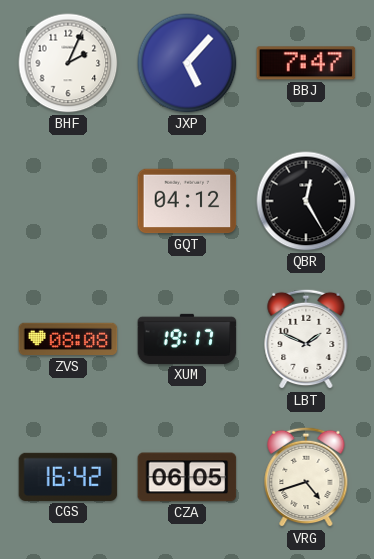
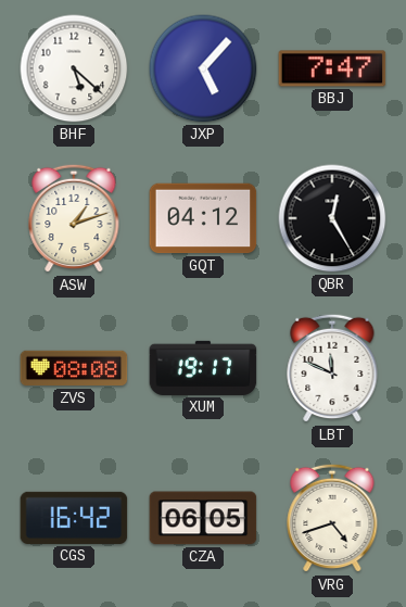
BHF: 2:04 -> 5:22 (74, 68)
ASW: none -> 1:12 (74, 218)
LBT: 1:49 -> 11:49 (332, 368)
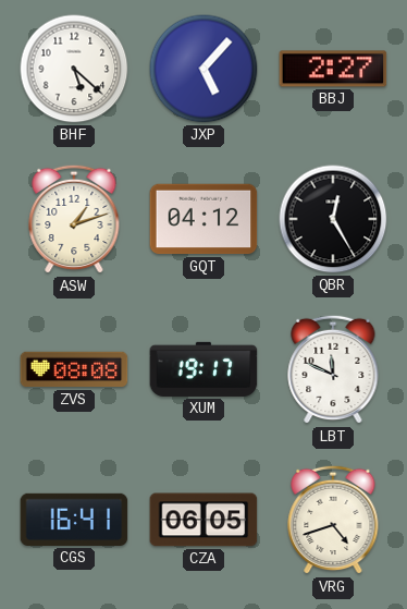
BBJ: 7:47 -> 2:27 (333, 69)
CGS: 16:42 -> 16:41 (74, 520)
